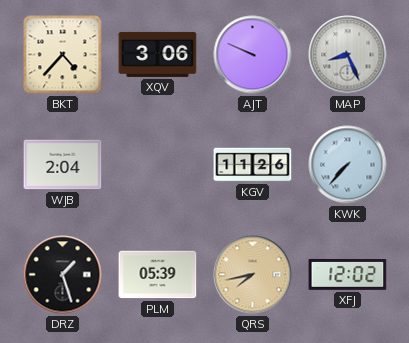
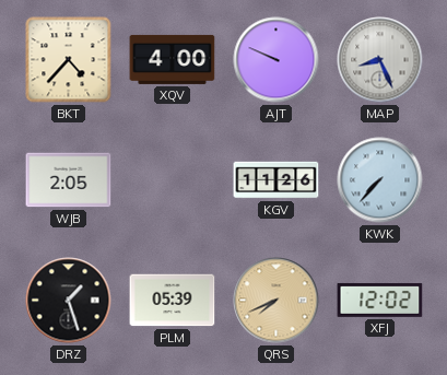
XQV: 3:06 -> 4:00 (173, 59)
WJB: 2:04 -> 2:05 (69, 180)
QRS: 7:43 -> 7:41 (277, 301)
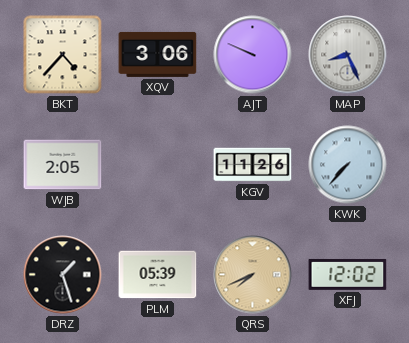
XQV: 4:00 -> 3:06 (158, 54)
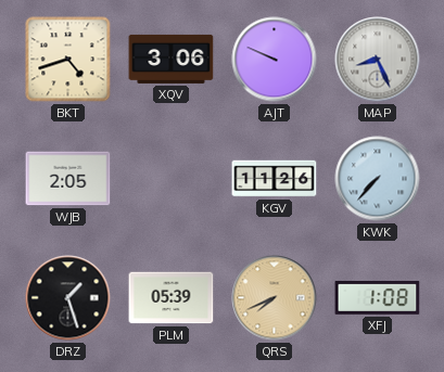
BKT: 4:37 -> 4:42 (68, 60)
XFJ: 12:02 -> 1:08 (378, 297)
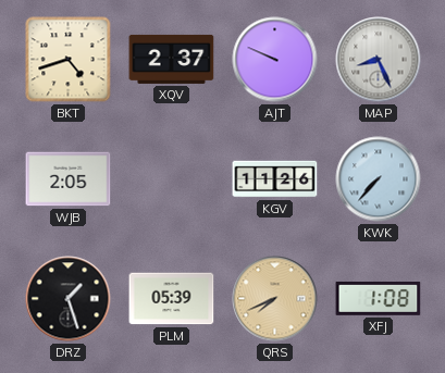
XQV: 3:06 -> 2:37 (172, 59)
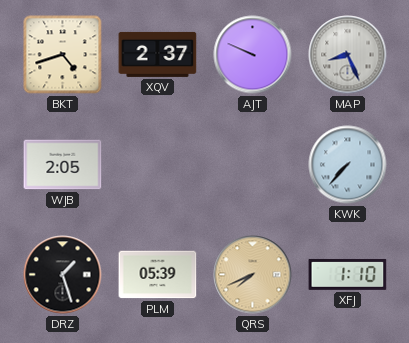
KGV: 11:26 -> none (275, 179)
XFJ: 1:08 -> 1:10 (348, 274)
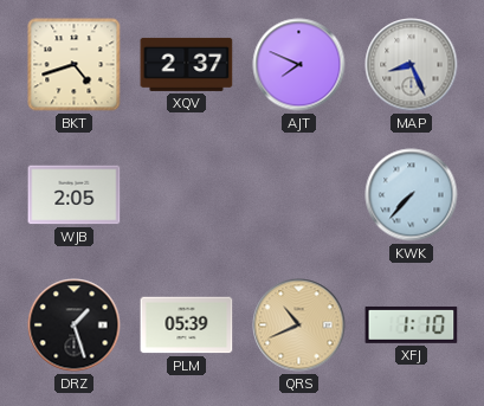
AJT: 9:49 -> 7:49 (299, 65)
QRS: 7:41 -> 10:41 (299, 326)
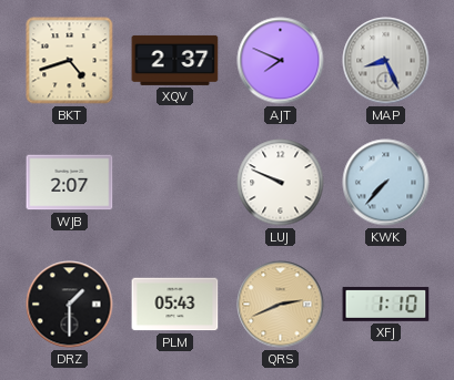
WJB: 2:05 -> 2:07 (70, 183)
LUJ: none -> 9:49 (281, 183)
DRZ: 1:27 -> 1:30 (70, 305)
PLM: 05:39 -> 05:43 (175, 305)
QRS: 10:41 -> 2:41 (281, 305)
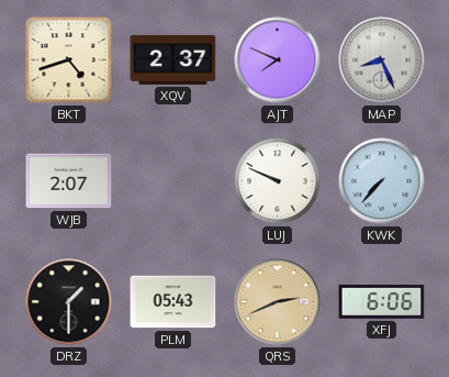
XFJ: 1:10 -> 6:06 (382, 301)
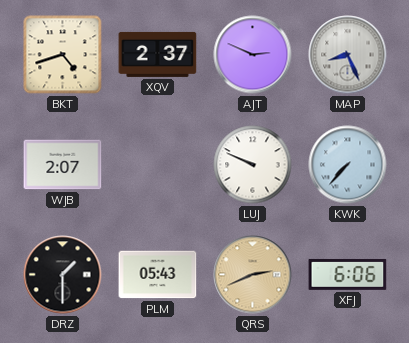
AJT: 7:49 -> 2:49 (253, 55)
